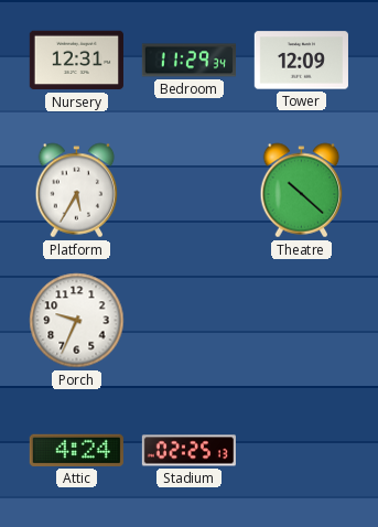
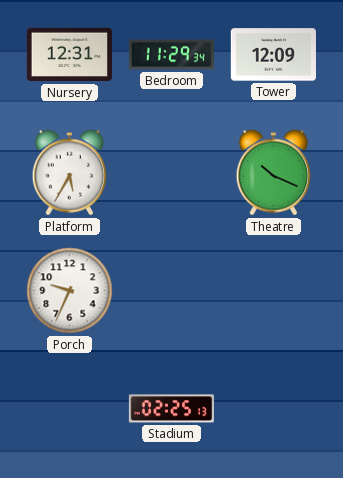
Theatre: 10:22 -> 10:19 (274, 173)
Attic: 4:24 -> none (76, 450)
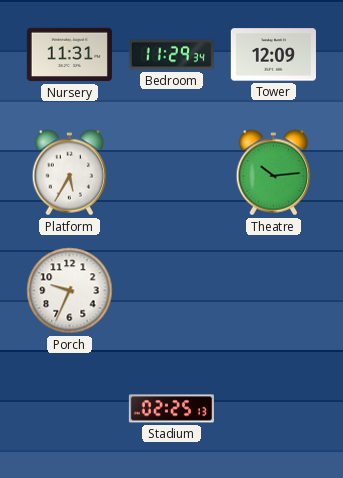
Nursery: 12:31 -> 11:31 (69, 55)
Theatre: 10:19 -> 10:14 (274, 173)
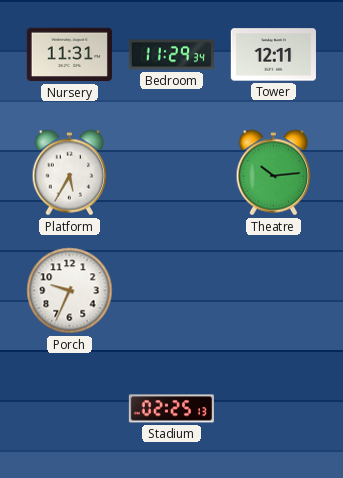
Tower: 12:09 -> 12:11 (273, 55)
